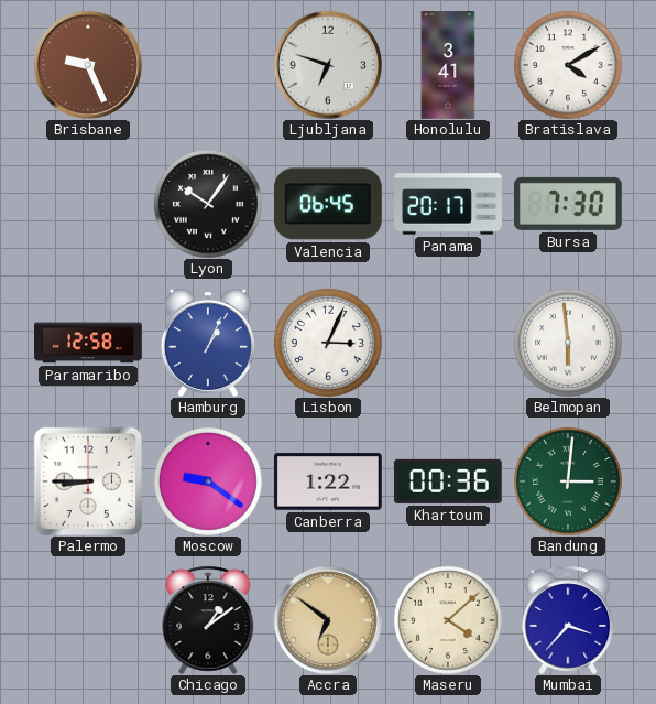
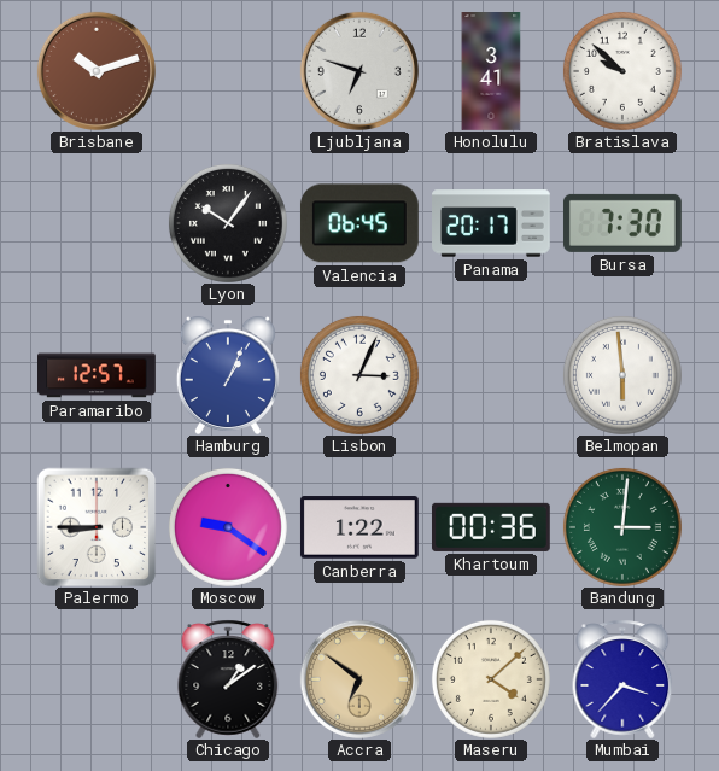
Brisbane: 9:26 -> 10:12 (97, 71)
Bratislava: 4:10 -> 9:52 (622, 71)
Paramaribo: 12:58 -> 12:57 (98, 375)
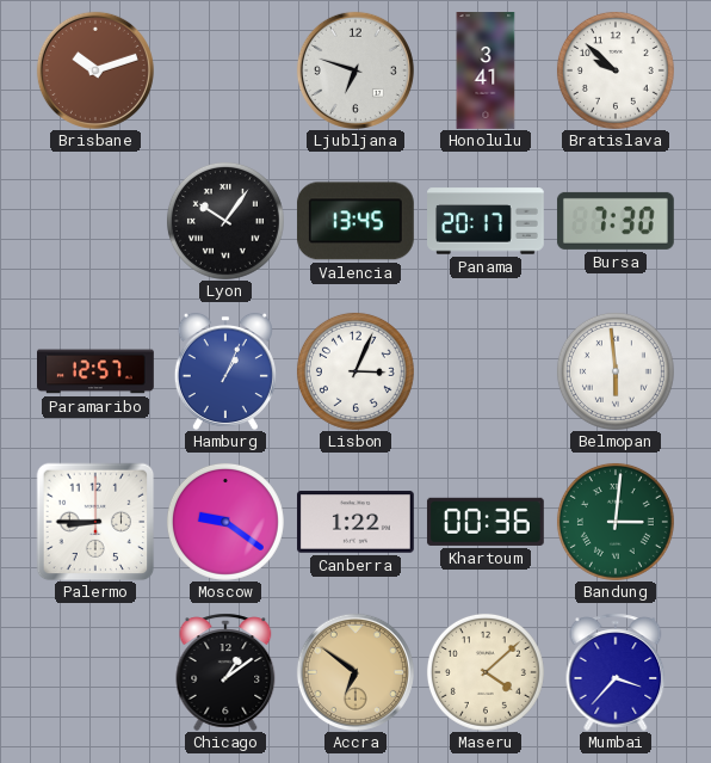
Valencia: 06:45 -> 13:45 (355, 221)
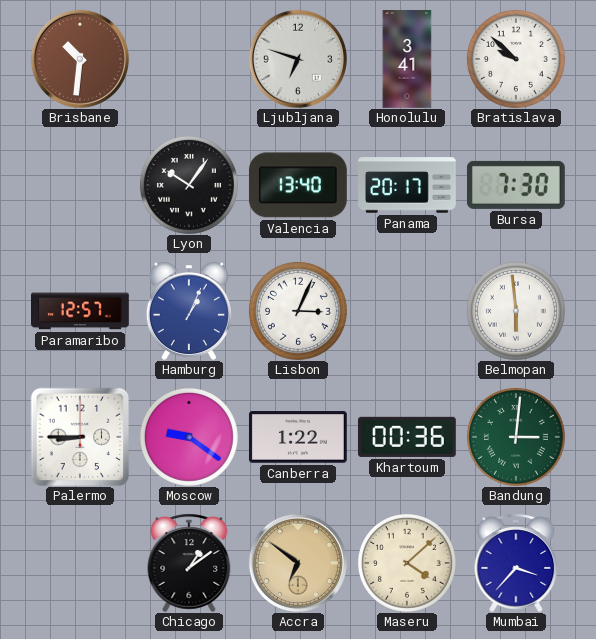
Brisbane: 10:12 -> 10:31 (80, 59)
Valencia: 13:45 -> 13:40 (298, 185)
